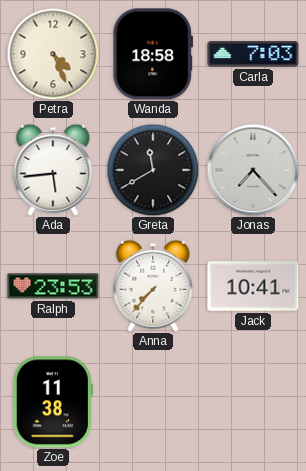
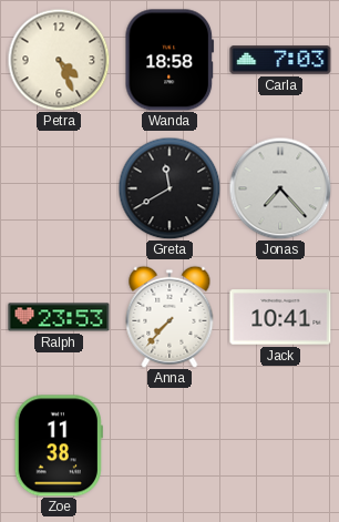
Ada: 5:44 -> none (53, 170)
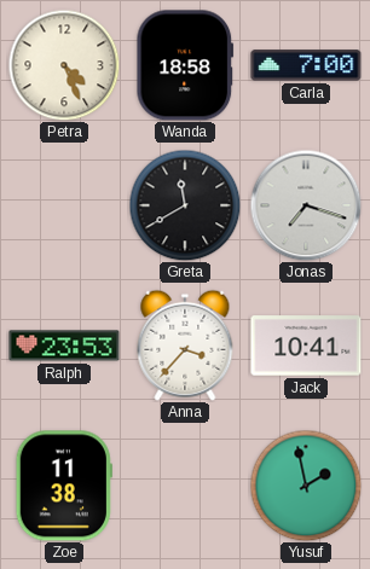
Carla: 7:03 -> 7:00 (306, 65)
Jonas: 7:23 -> 7:18 (306, 205)
Anna: 7:37 -> 3:37 (185, 346)
Yusuf: none -> 1:58 (306, 486)
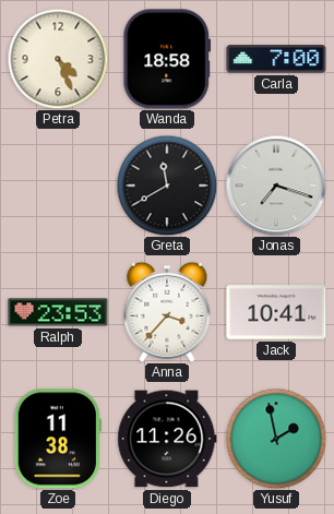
Diego: none -> 11:26 (167, 439)
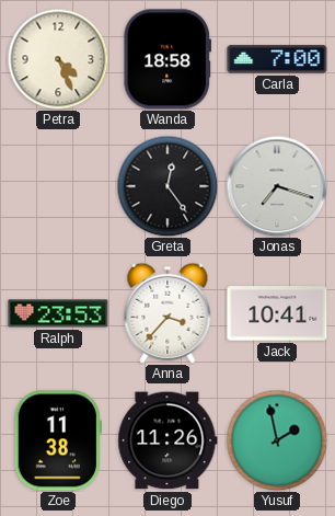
Greta: 11:40 -> 12:24 (168, 186)
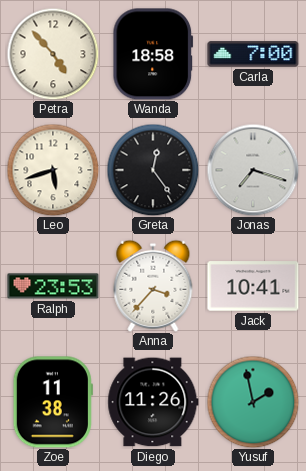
Petra: 4:26 -> 4:53 (53, 54)
Leo: none -> 5:42 (53, 170)
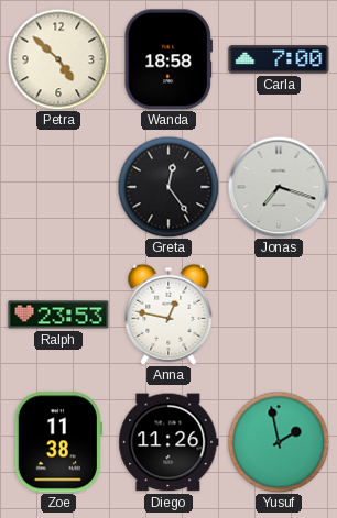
Petra: 4:53 -> 4:52 (58, 59)
Leo: 5:42 -> none (53, 170)
Anna: 3:37 -> 12:47 (168, 315)
Jack: 10:41 -> none (253, 286)
